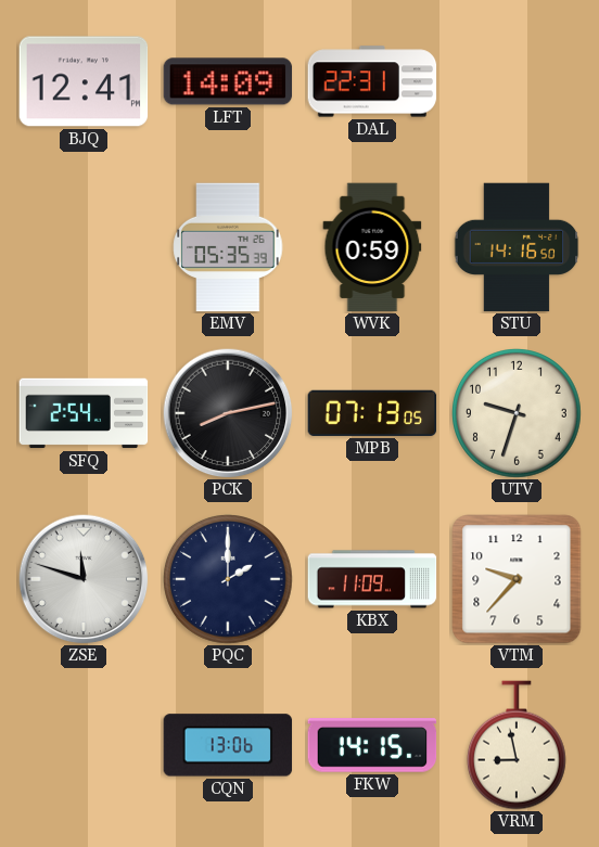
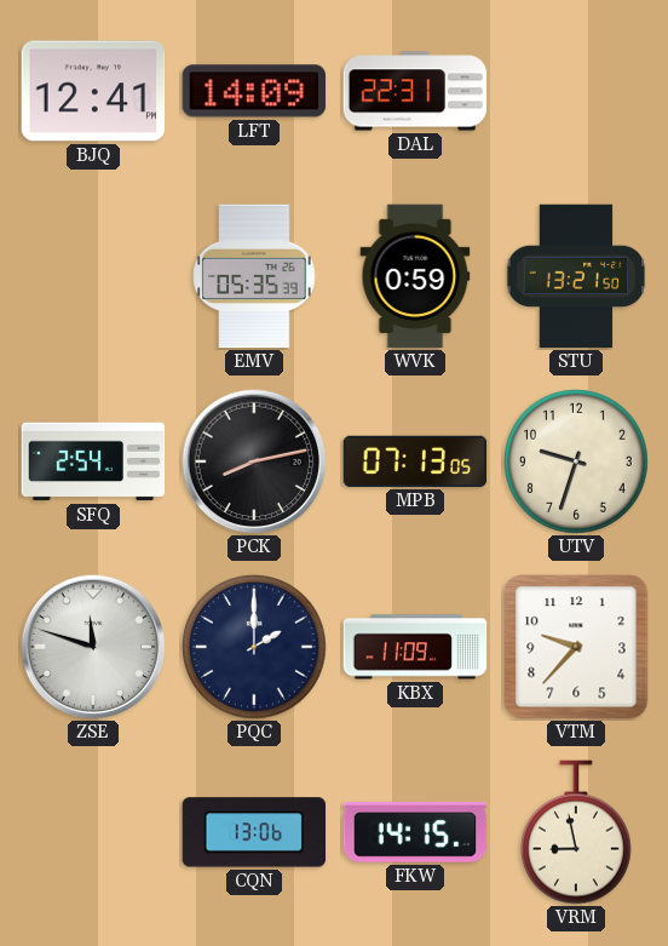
STU: 14:16 -> 13:21 (576, 276)
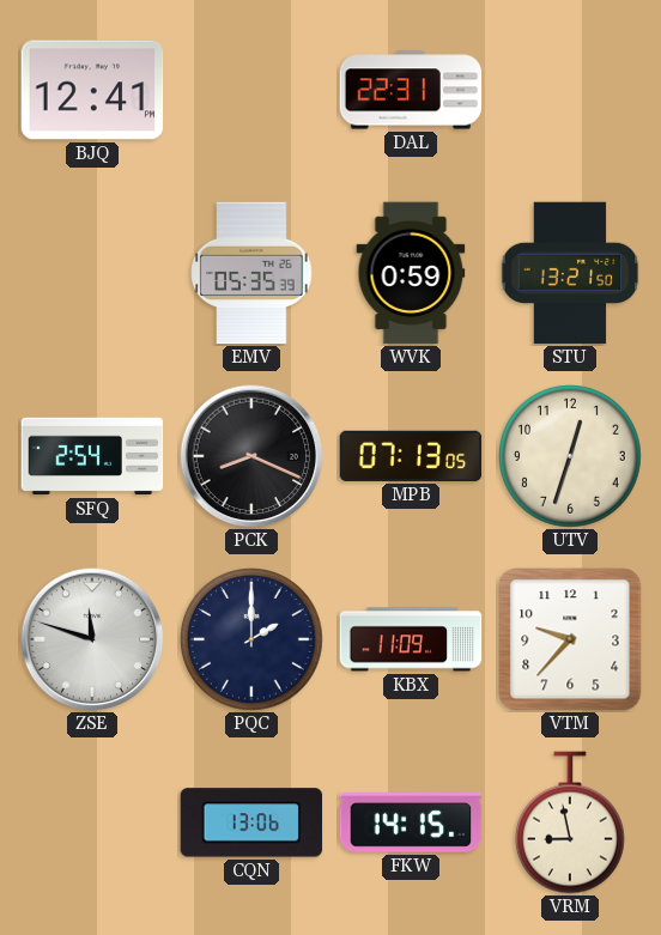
LFT: 14:09 -> none (254, 91)
PCK: 8:13 -> 8:19 (251, 456)
UTV: 9:33 -> 12:33 (571, 457)
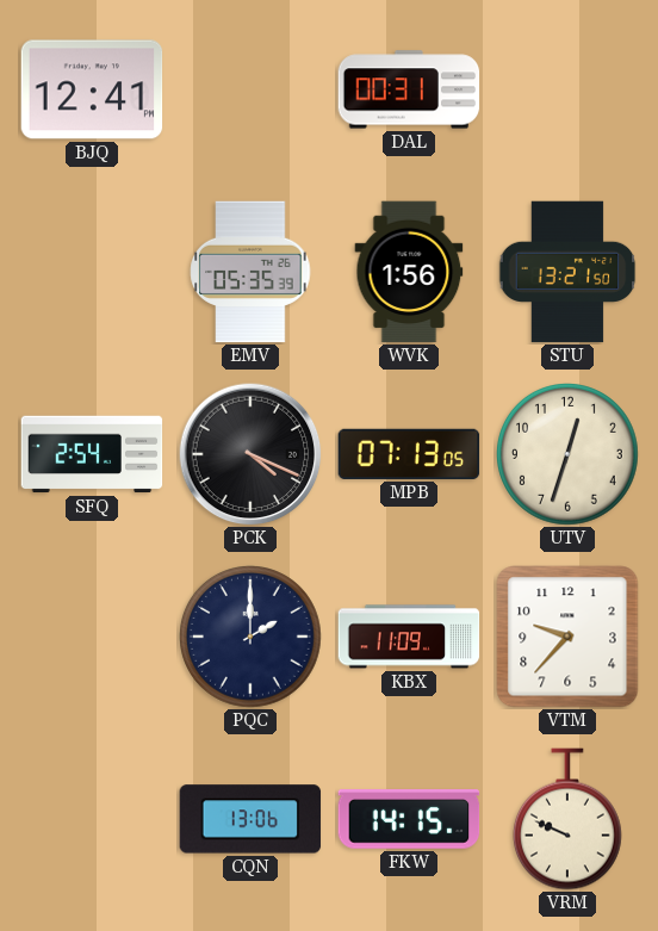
DAL: 22:31 -> 00:31 (409, 89)
WVK: 0:59 -> 1:56 (409, 272)
PCK: 8:19 -> 4:19 (250, 454)
ZSE: 11:48 -> none (92, 639)
VRM: 8:58 -> 9:49 (567, 819)
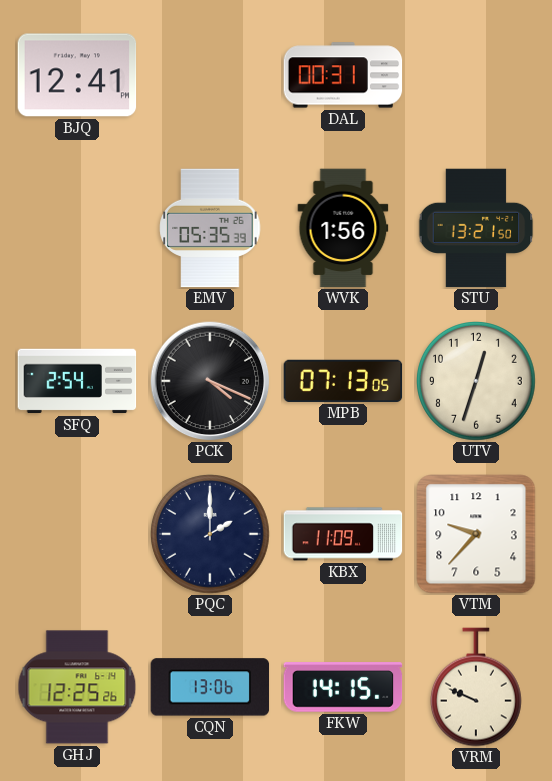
GHJ: none -> 12:25 (77, 687)
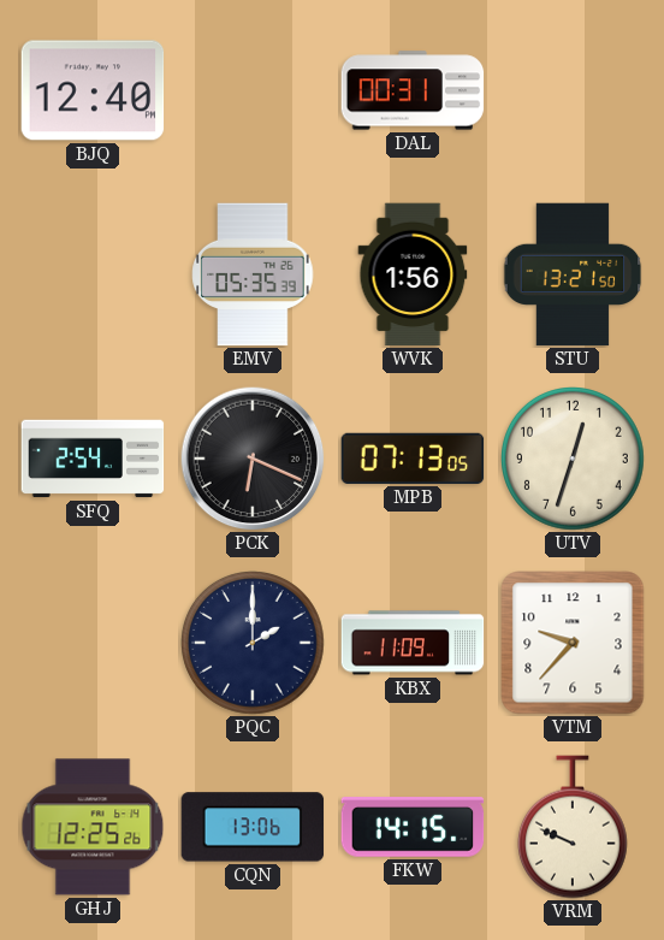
BJQ: 12:41 -> 12:40 (93, 90)
PCK: 4:19 -> 6:19 (253, 459)
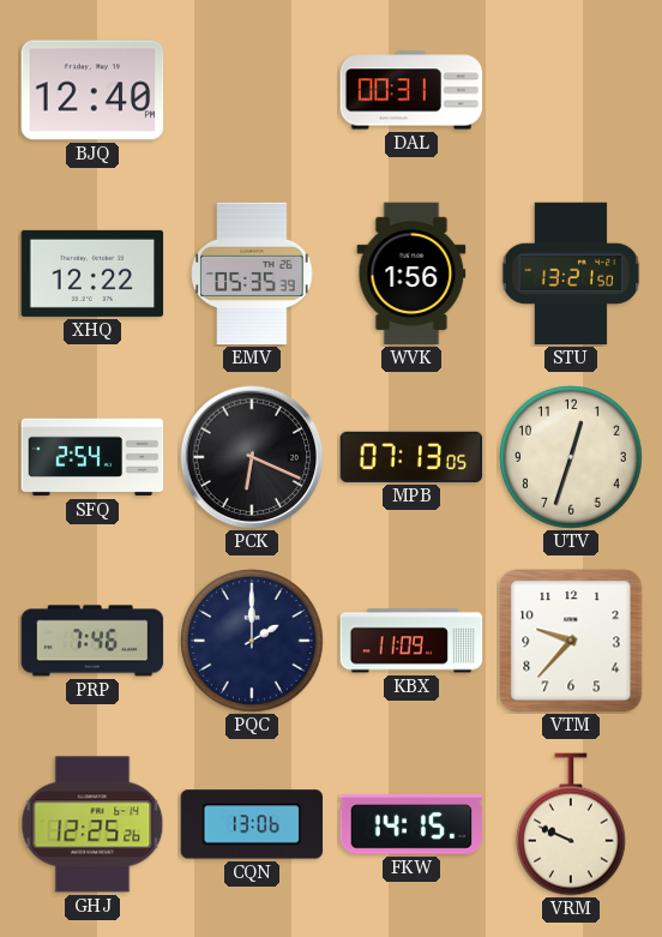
XHQ: none -> 12:22 (92, 274)
PRP: none -> 7:46 (92, 641)
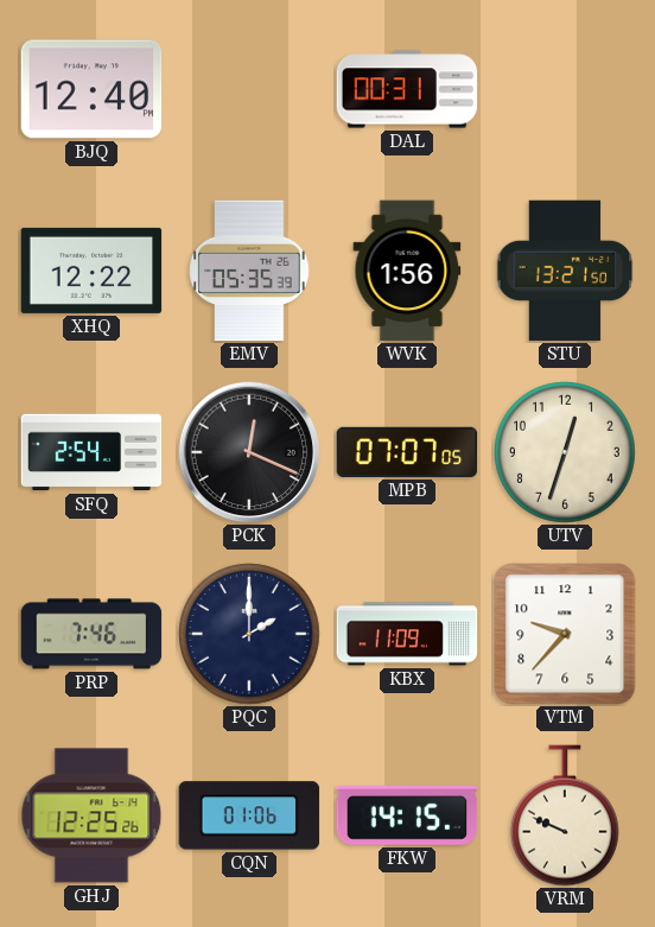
PCK: 6:19 -> 12:19 (249, 452)
MPB: 07:13 -> 07:07 (407, 452)
CQN: 13:06 -> 01:06 (249, 815)
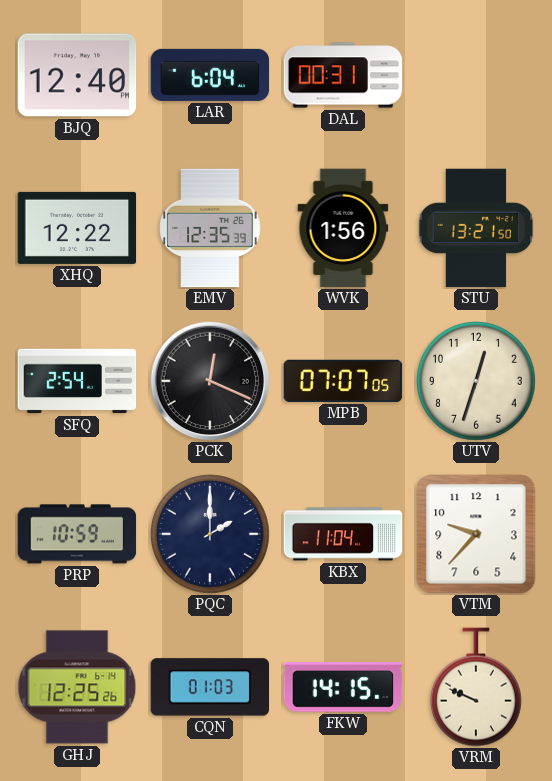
LAR: none -> 6:04 (210, 75)
EMV: 05:35 -> 12:35 (210, 228)
PRP: 7:46 -> 10:59 (77, 534)
KBX: 11:09 -> 11:04 (343, 534)
CQN: 01:06 -> 01:03 (210, 687)
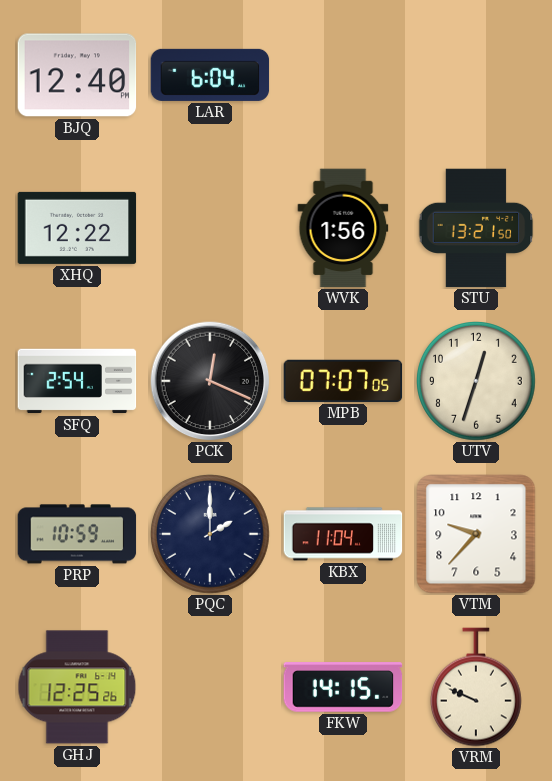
DAL: 00:31 -> none (343, 75)
EMV: 12:35 -> none (210, 228)
CQN: 01:03 -> none (210, 687)
